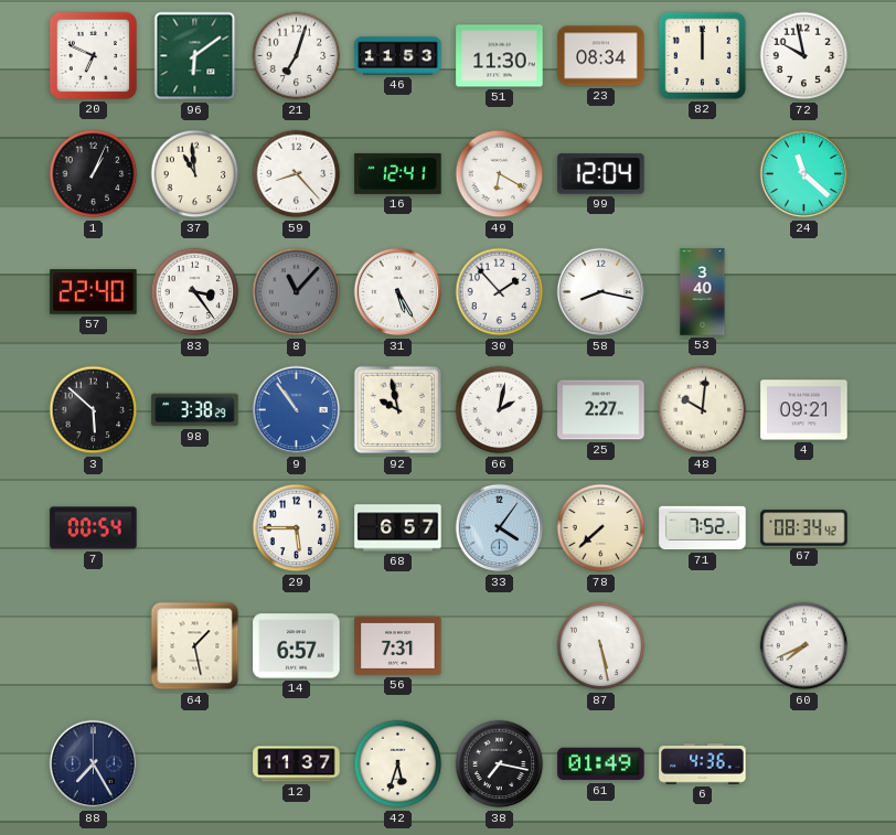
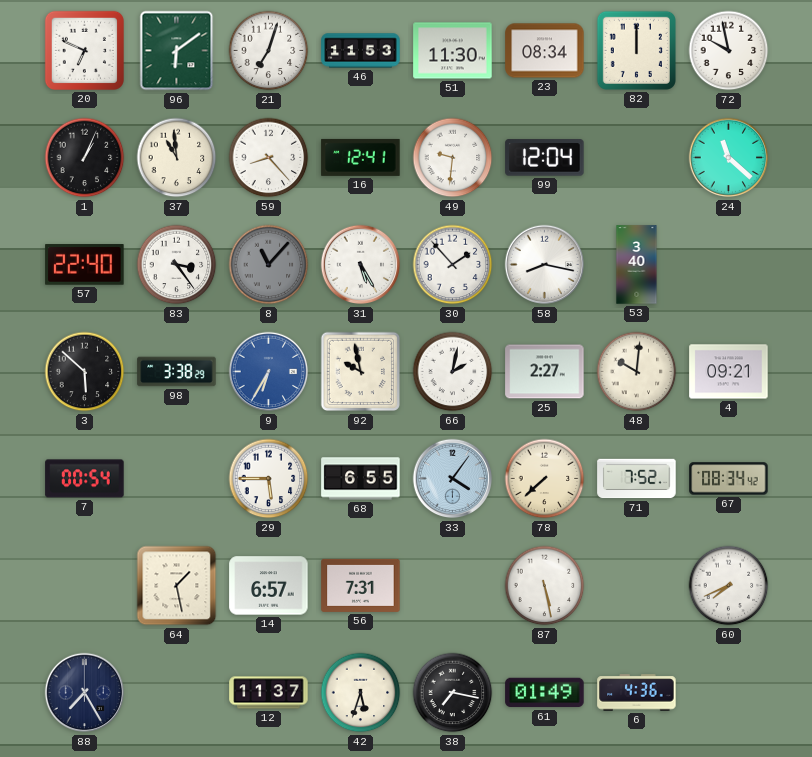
49: 6:20 -> 9:31 (453, 158)
9: 10:54 -> 6:35 (269, 372)
68: 6:57 -> 6:55 (361, 479)
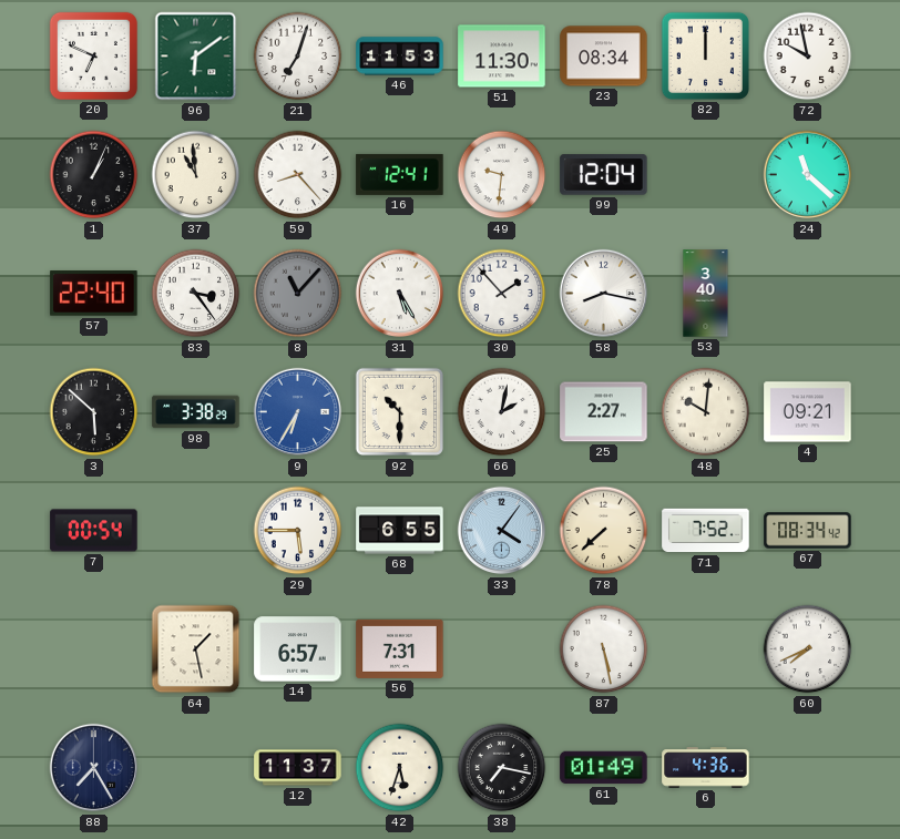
92: 9:58 -> 10:30 (400, 412)
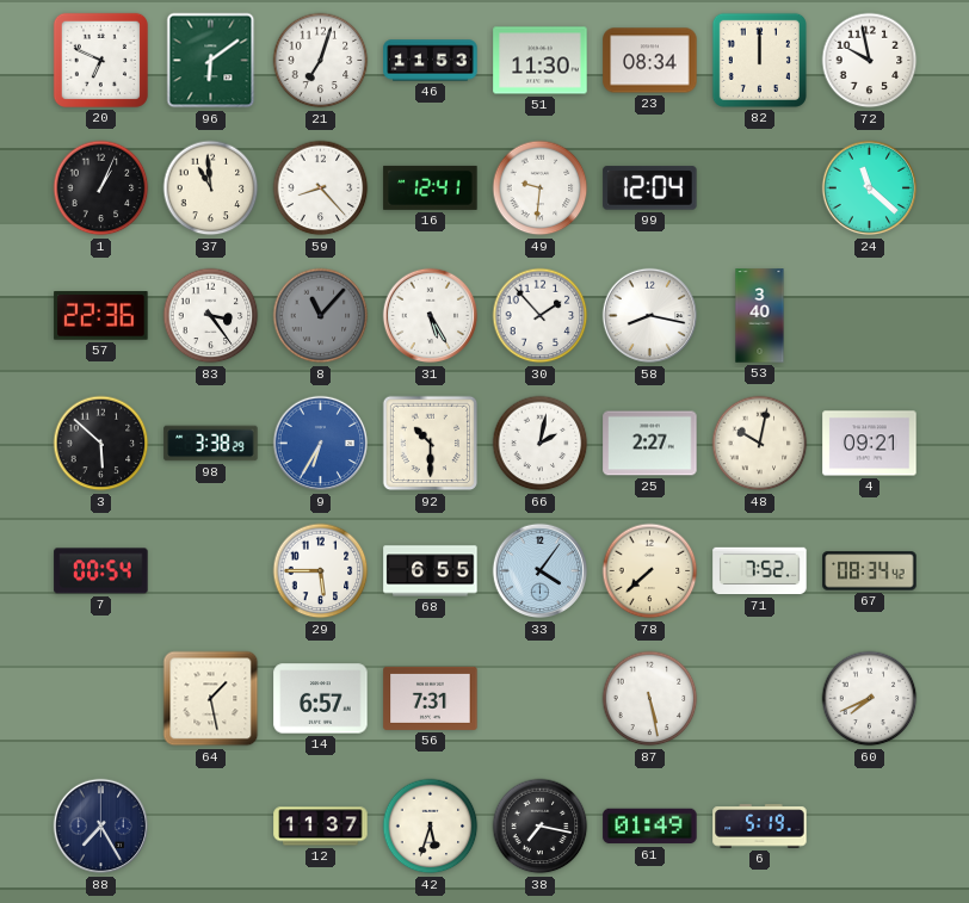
57: 22:40 -> 22:36 (101, 316)
48: 10:01 -> 10:02 (760, 444)
6: 4:36 -> 5:19 (760, 827)
